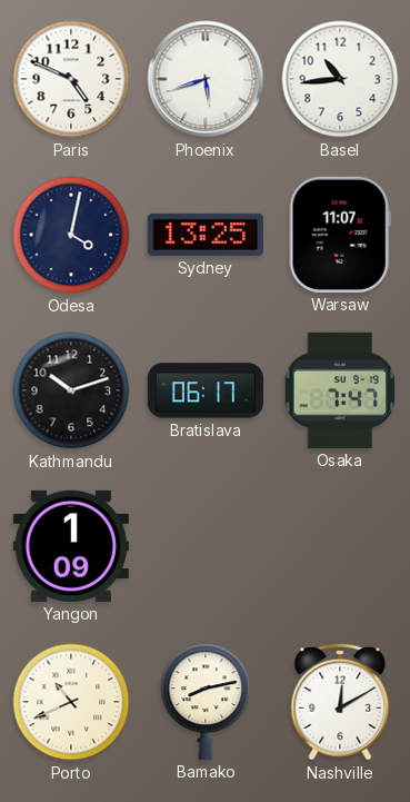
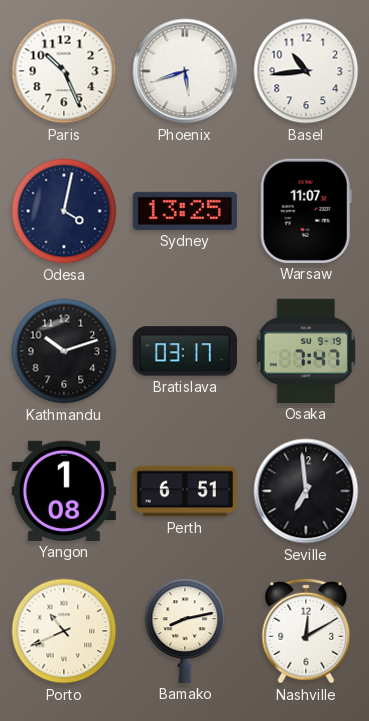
Paris: 4:49 -> 10:26 (64, 71)
Bratislava: 06:17 -> 03:17 (185, 351)
Yangon: 1:09 -> 1:08 (64, 491)
Perth: none -> 6:51 (185, 491)
Seville: none -> 6:59 (306, 491)
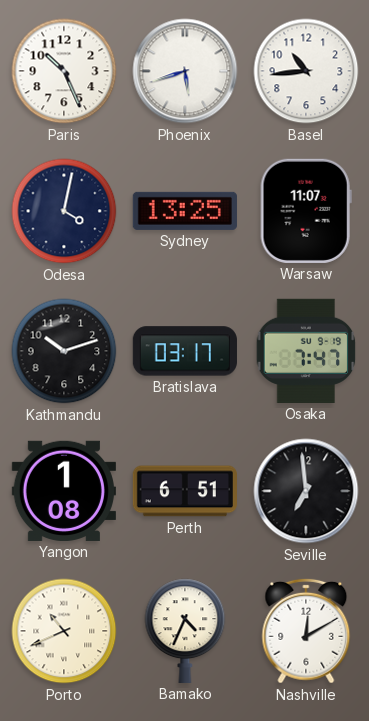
Bamako: 8:13 -> 4:34 (185, 631)
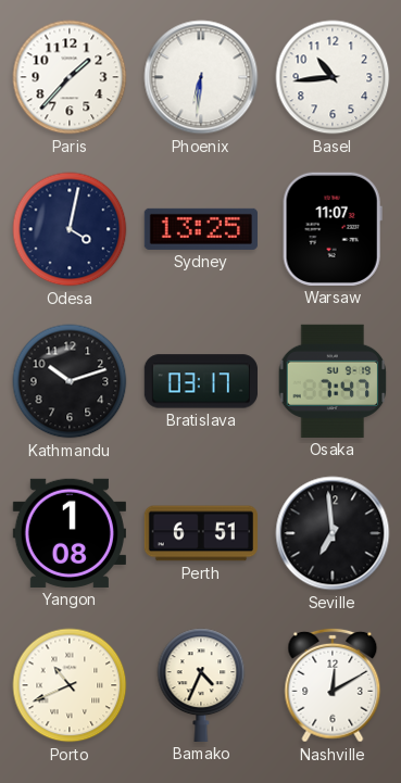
Paris: 10:26 -> 1:37 (70, 77)
Phoenix: 5:42 -> 6:31 (201, 77)
